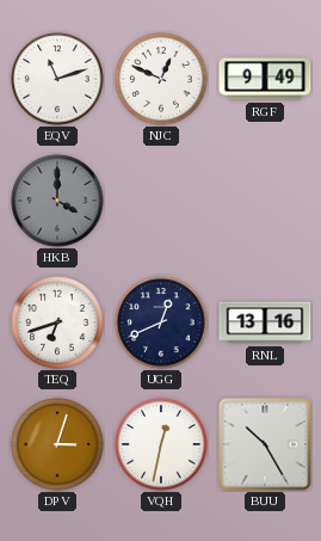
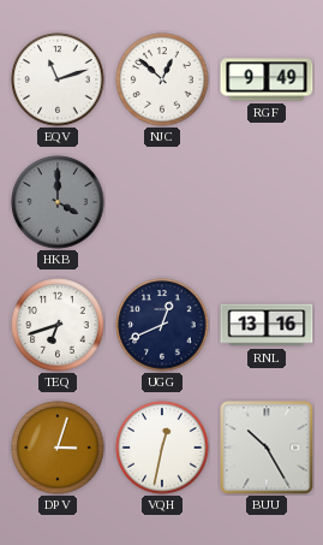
NJC: 12:49 -> 12:52 (162, 79)
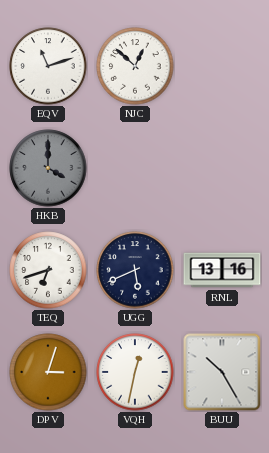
RGF: 9:49 -> none (267, 79)
UGG: 12:41 -> 5:41 (135, 270)
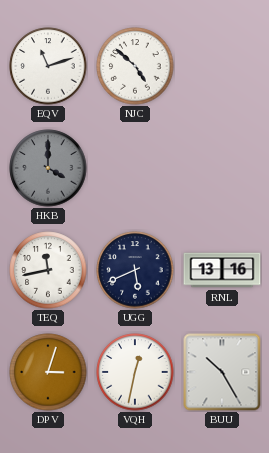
NJC: 12:52 -> 4:52 (135, 66)
TEQ: 6:42 -> 11:43 (48, 270)
